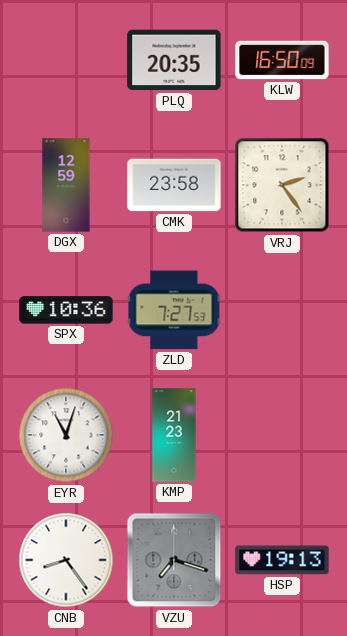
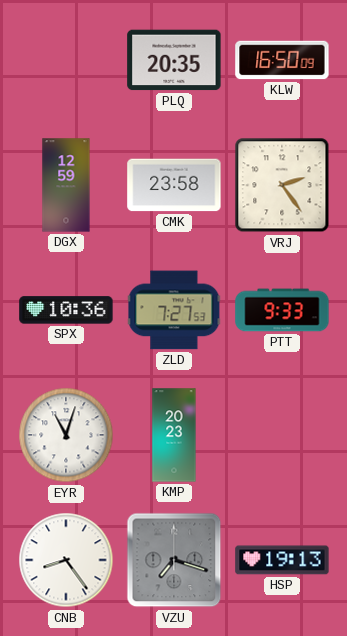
PTT: none -> 9:33 (282, 310)
KMP: 21:23 -> 20:23 (174, 435)
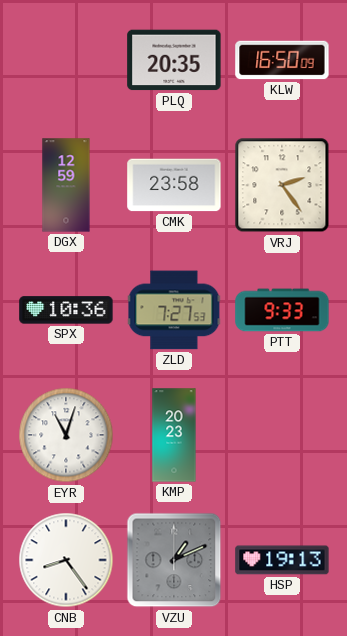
VZU: 7:18 -> 1:11 (174, 560)
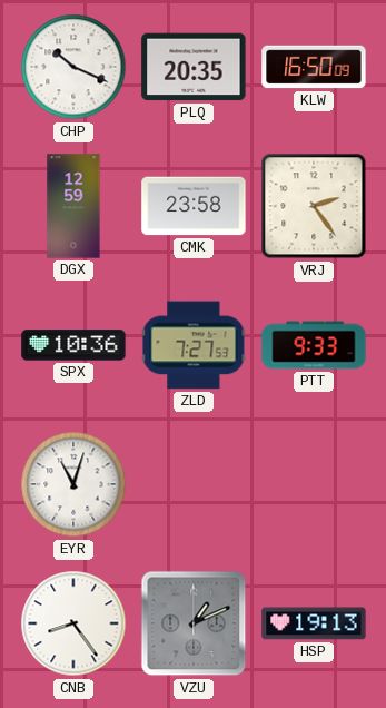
CHP: none -> 10:19 (73, 67)
KMP: 20:23 -> none (174, 435)
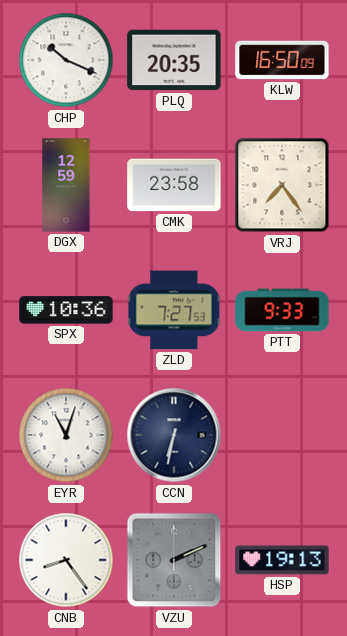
VRJ: 2:24 -> 7:24 (282, 185)
CCN: none -> 6:32 (174, 435)
VZU: 1:11 -> 2:11 (174, 560)
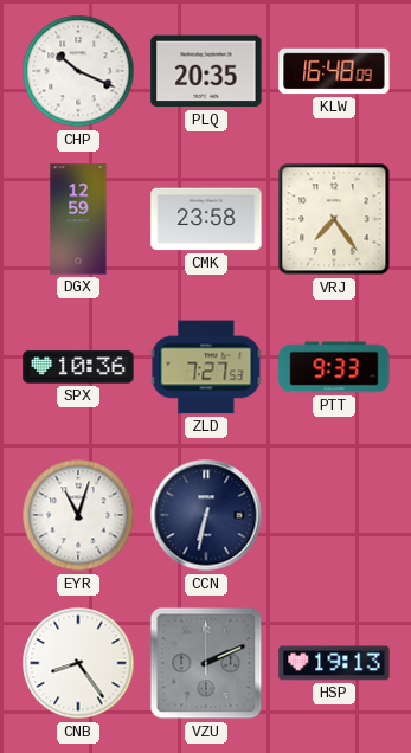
KLW: 16:50 -> 16:48 (334, 71)
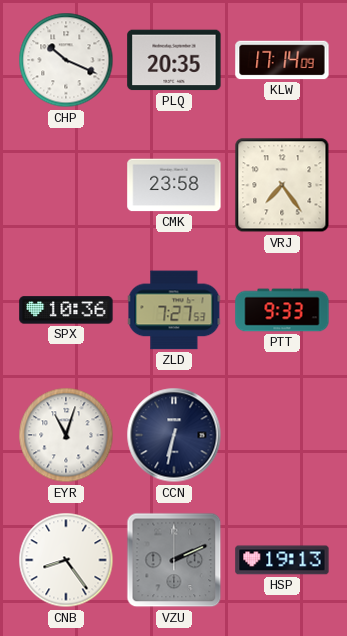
KLW: 16:48 -> 17:14 (282, 60)
DGX: 12:59 -> none (78, 219)
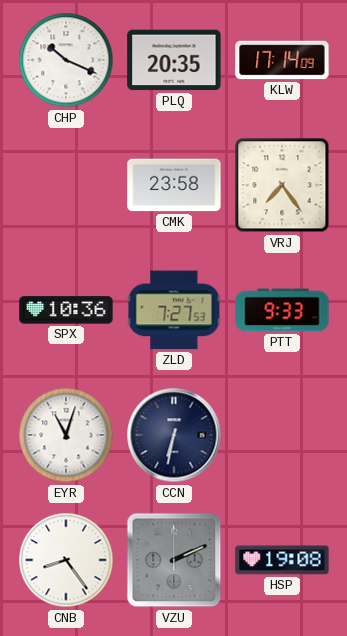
HSP: 19:13 -> 19:08 (282, 560)
